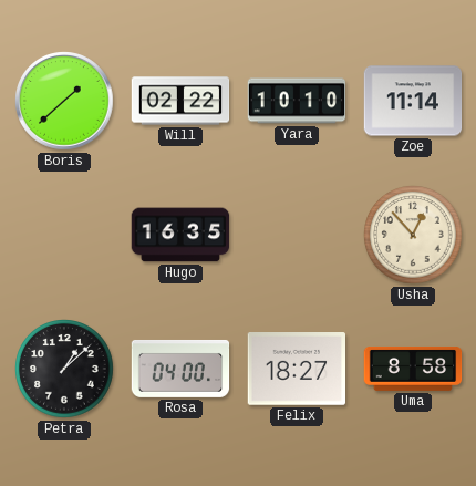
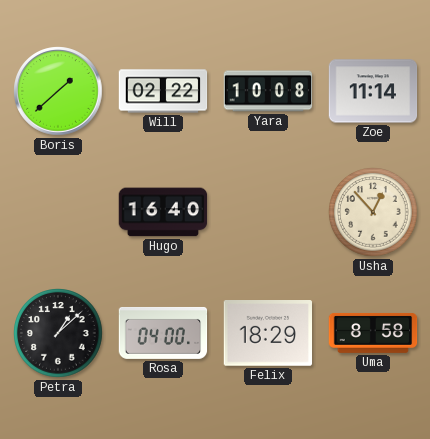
Yara: 10:10 -> 10:08 (268, 91)
Hugo: 16:35 -> 16:40 (163, 212)
Felix: 18:27 -> 18:29 (268, 333)
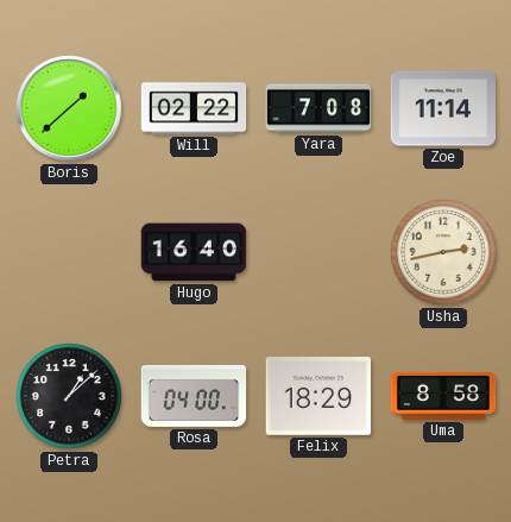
Yara: 10:08 -> 7:08 (318, 108)
Usha: 12:53 -> 2:43 (443, 252)
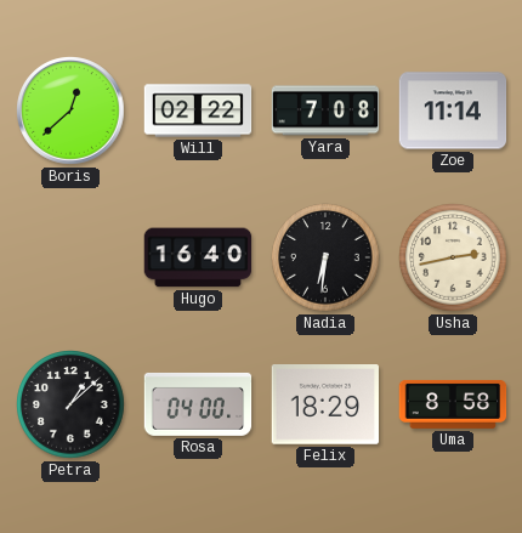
Boris: 1:38 -> 12:38 (70, 110)
Nadia: none -> 6:31 (325, 257)
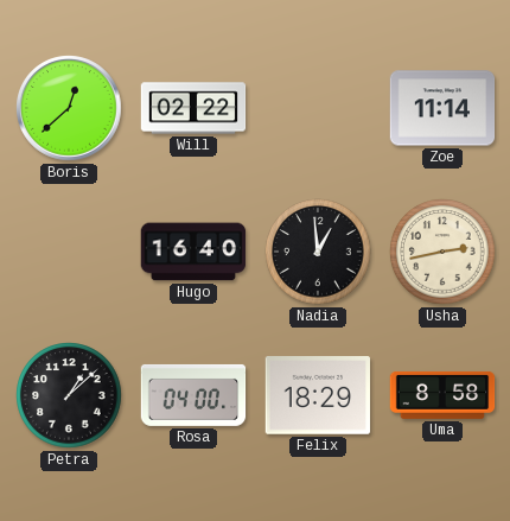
Yara: 7:08 -> none (325, 110)
Nadia: 6:31 -> 12:59 (318, 252)
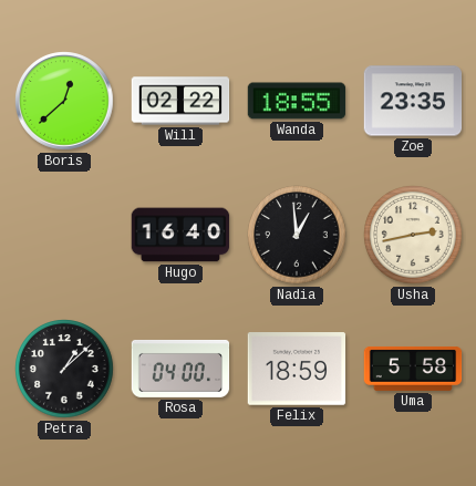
Wanda: none -> 18:55 (297, 101)
Zoe: 11:14 -> 23:35 (413, 101)
Felix: 18:29 -> 18:59 (297, 369)
Uma: 8:58 -> 5:58 (413, 369)
